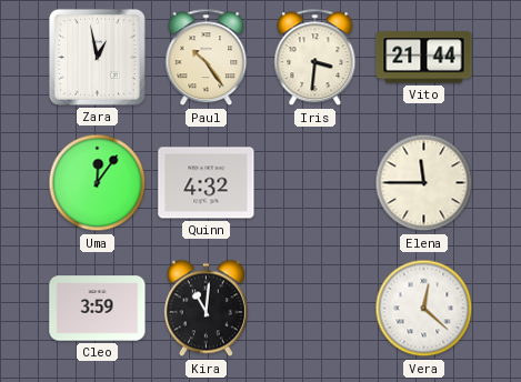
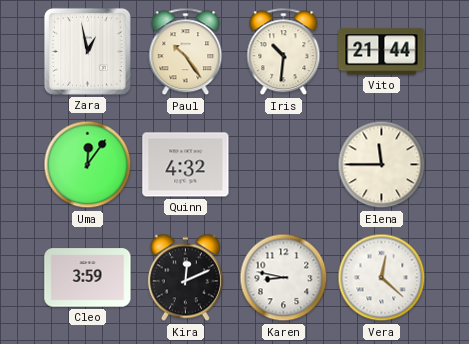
Iris: 3:31 -> 10:31 (284, 52)
Kira: 11:01 -> 12:11 (185, 278)
Karen: none -> 8:47 (284, 278)
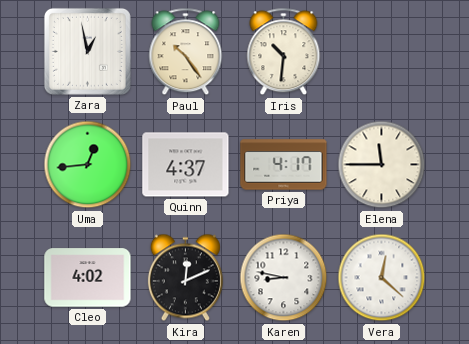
Vito: 21:44 -> none (382, 52)
Uma: 12:06 -> 12:44 (88, 165)
Quinn: 4:32 -> 4:37 (186, 165)
Priya: none -> 4:17 (284, 165)
Cleo: 3:59 -> 4:02 (88, 278)
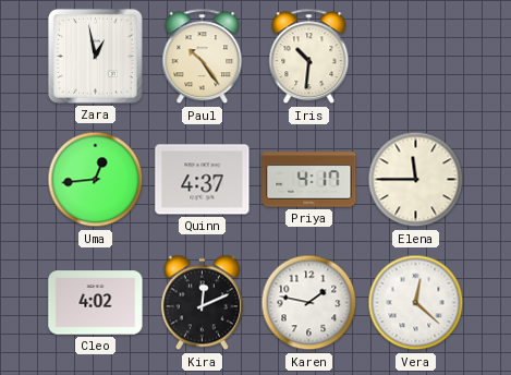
Karen: 8:47 -> 1:47 (309, 303)
